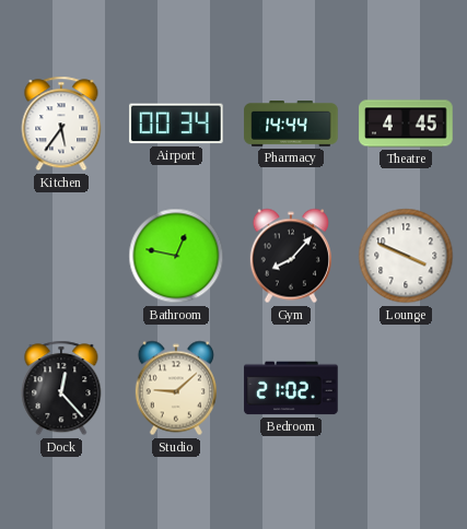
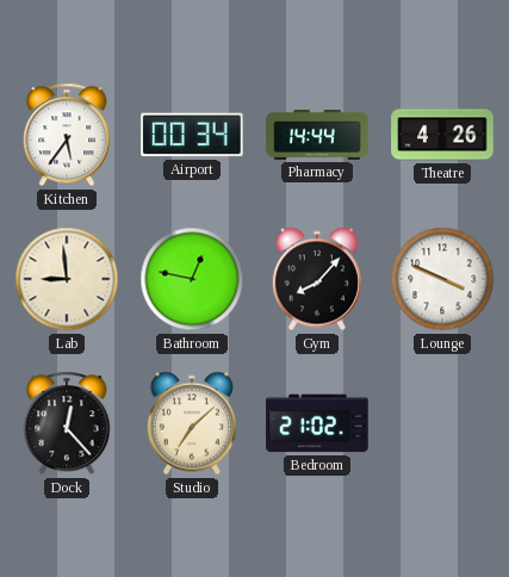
Theatre: 4:45 -> 4:26 (442, 135)
Lab: none -> 8:59 (67, 279)
Studio: 9:08 -> 7:08 (192, 423)
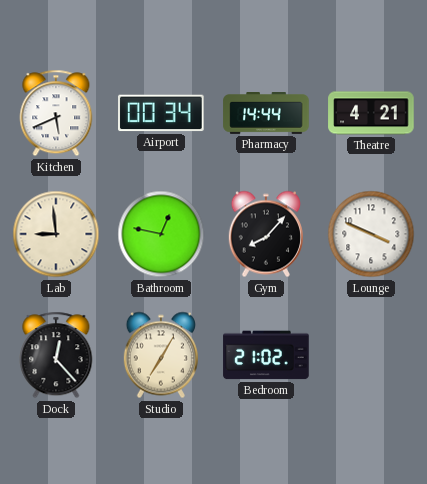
Kitchen: 5:36 -> 5:41 (56, 113)
Theatre: 4:26 -> 4:21 (371, 113)
Studio: 7:08 -> 7:05 (161, 355)
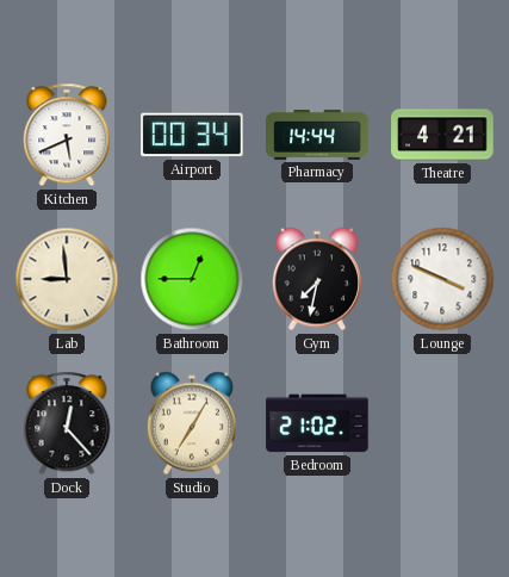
Bathroom: 12:47 -> 12:45 (192, 279)
Gym: 8:07 -> 7:32 (317, 279)
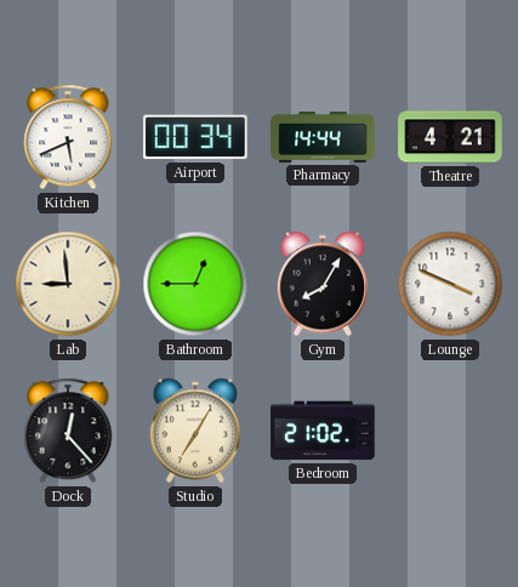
Gym: 7:32 -> 8:05 (323, 284)
